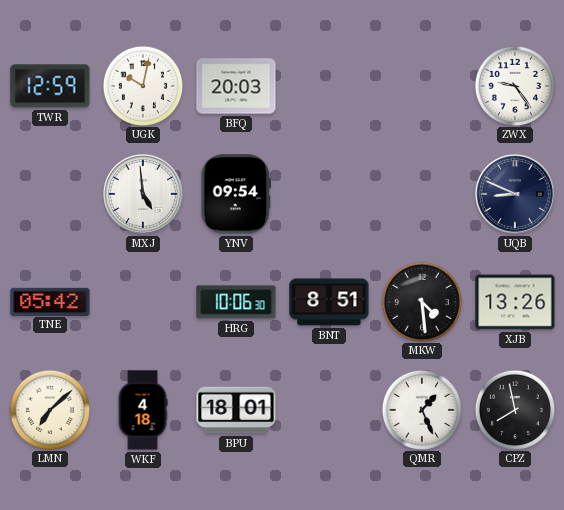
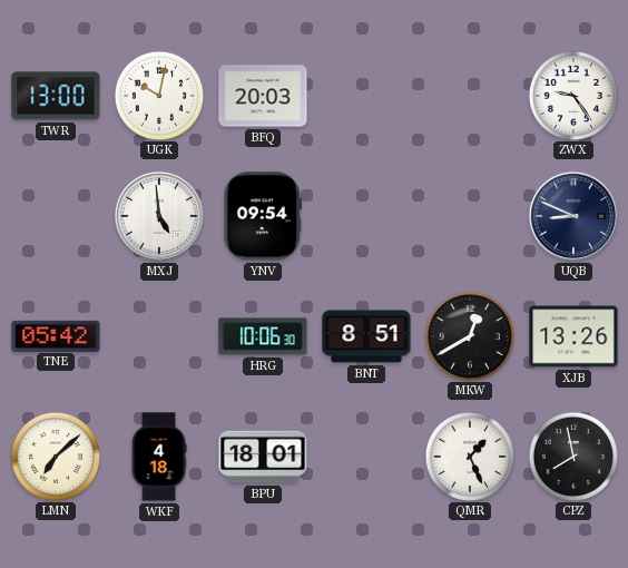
TWR: 12:59 -> 13:00 (56, 96)
MKW: 4:29 -> 12:40 (469, 335)
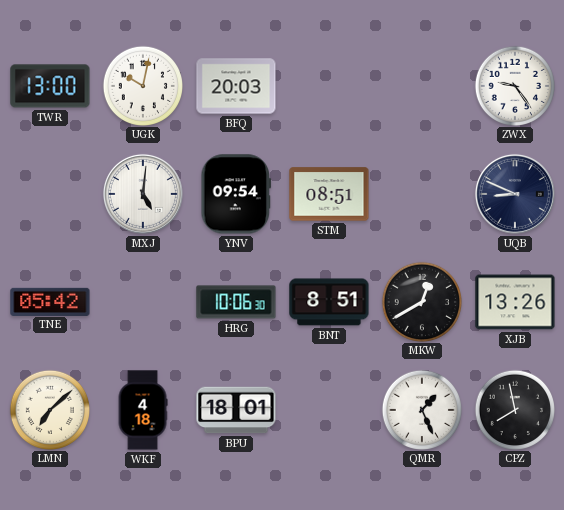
MXJ: 4:59 -> 5:01 (143, 194)
STM: none -> 08:51 (329, 194)
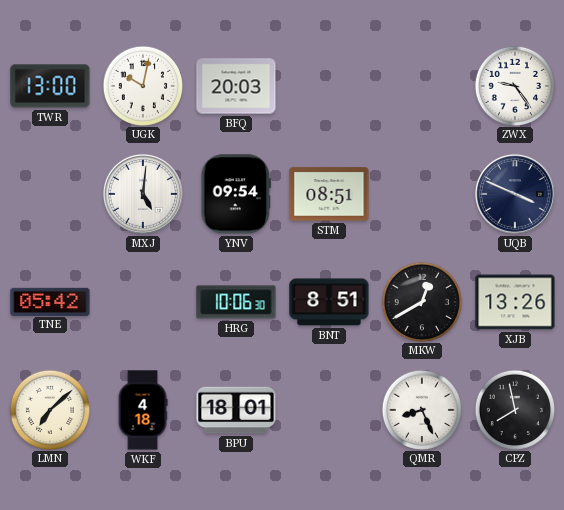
UQB: 8:49 -> 3:49 (515, 194)
QMR: 1:26 -> 8:26 (421, 409)
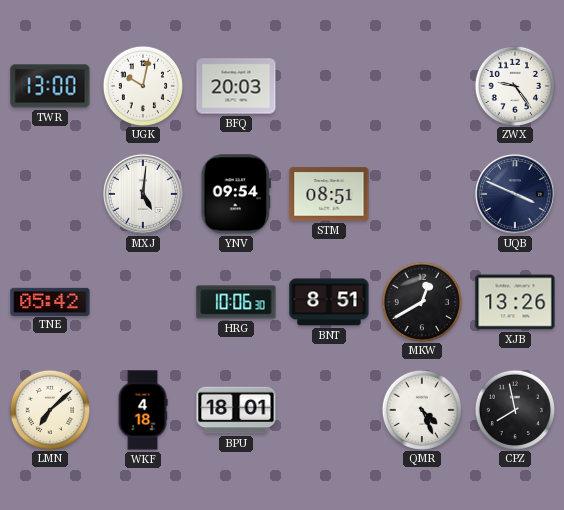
QMR: 8:26 -> 4:26 (421, 409)
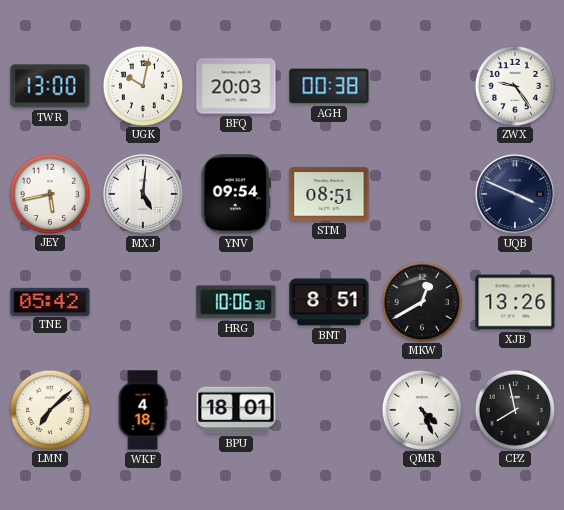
AGH: none -> 00:38 (329, 86)
JEY: none -> 5:43 (49, 193)
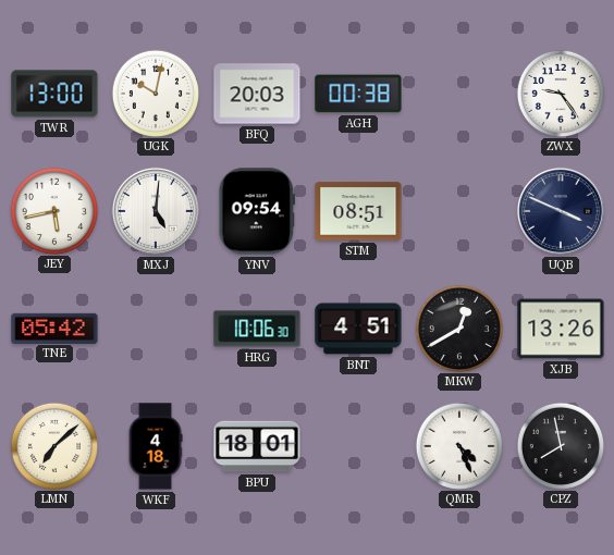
BNT: 8:51 -> 4:51 (358, 329)
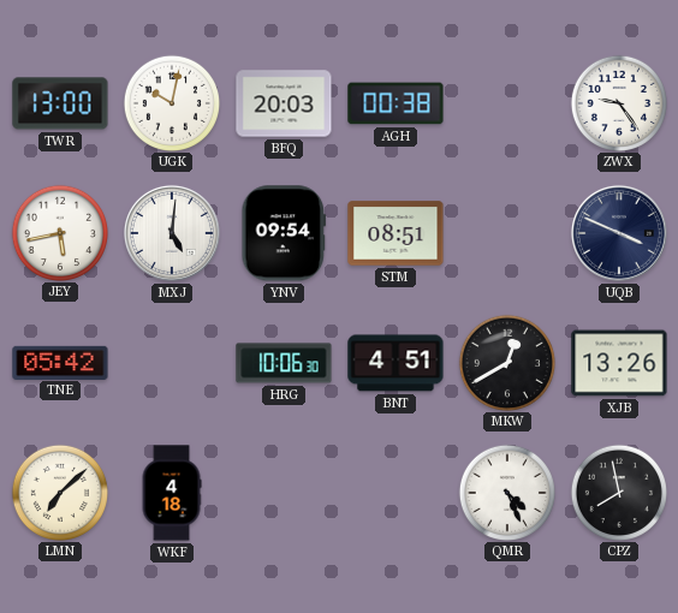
BPU: 18:01 -> none (257, 446)
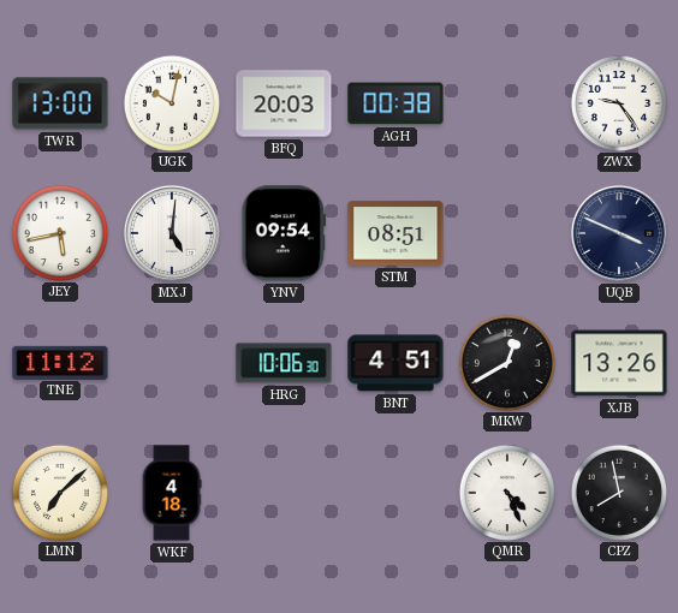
TNE: 05:42 -> 11:12 (60, 362)
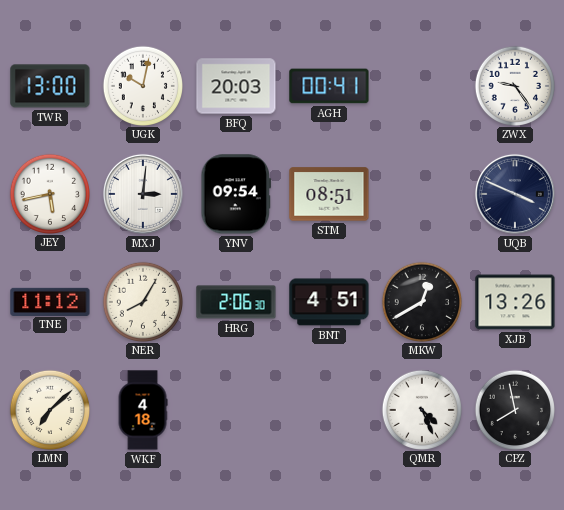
AGH: 00:38 -> 00:41 (329, 86)
MXJ: 5:01 -> 3:01 (143, 194)
NER: none -> 8:05 (142, 301)
HRG: 10:06 -> 2:06 (236, 302)
